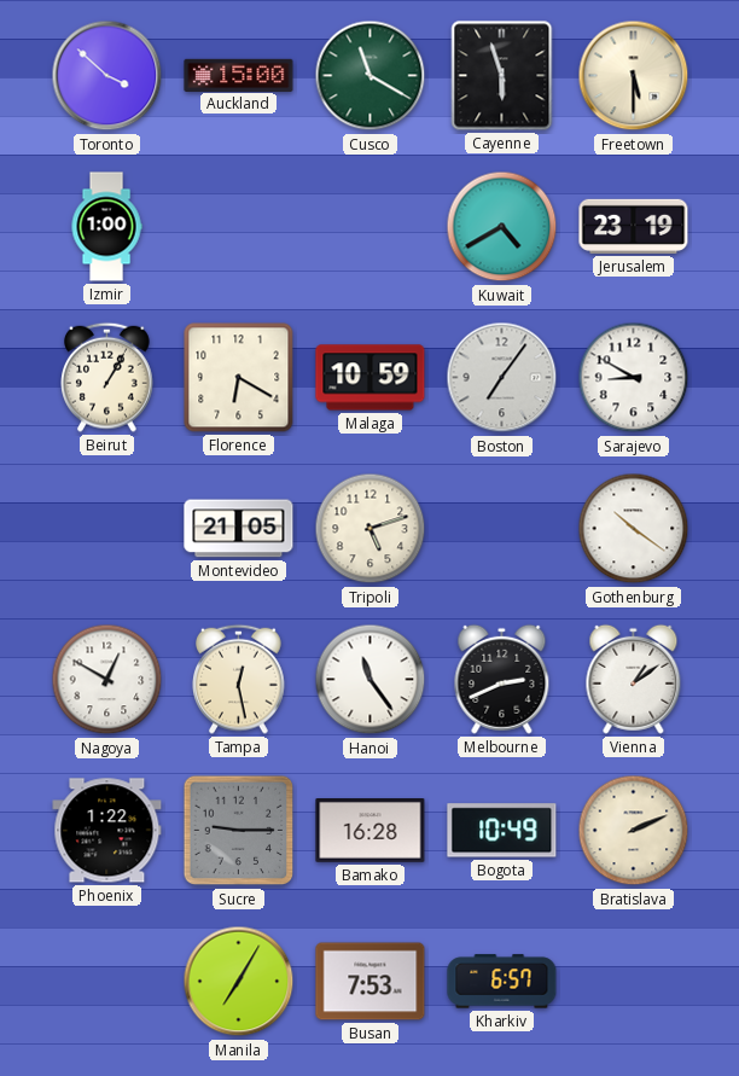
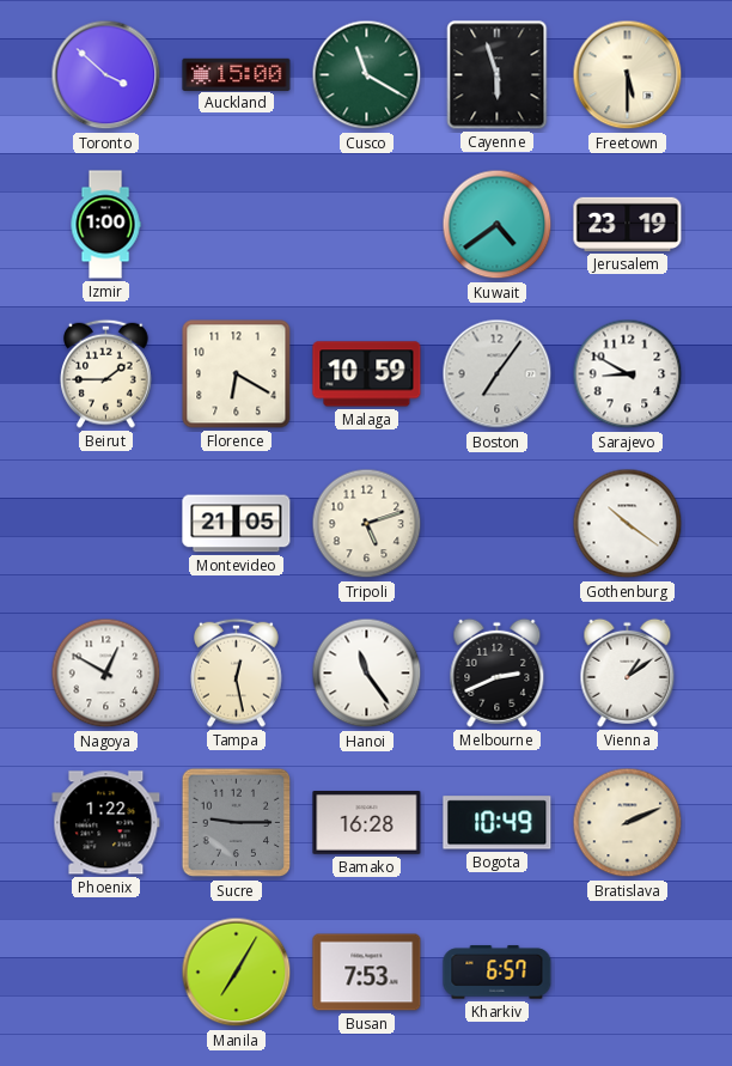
Kuwait: 4:40 -> 4:39 (498, 225)
Beirut: 1:05 -> 1:45 (106, 373)
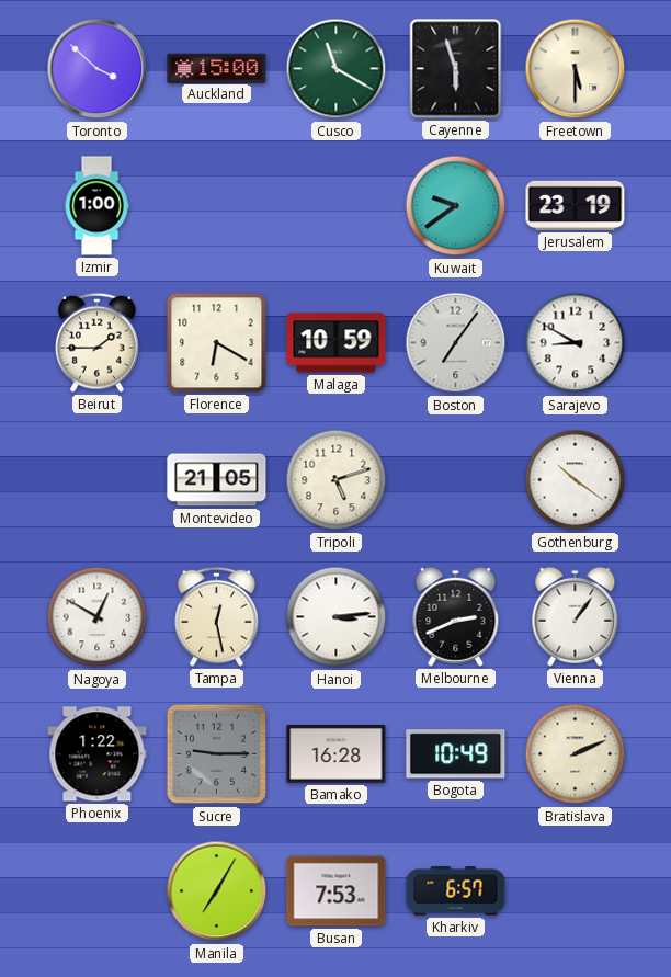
Kuwait: 4:39 -> 9:39 (456, 206)
Hanoi: 11:24 -> 3:14 (337, 617)
Vienna: 1:09 -> 1:06 (576, 616)
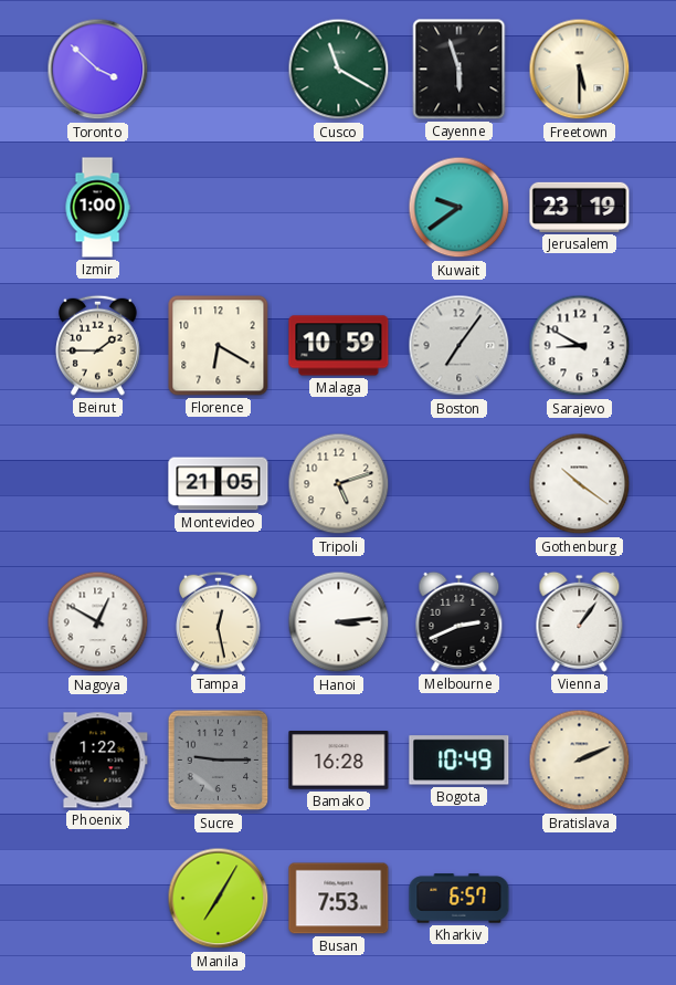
Auckland: 15:00 -> none (217, 68)
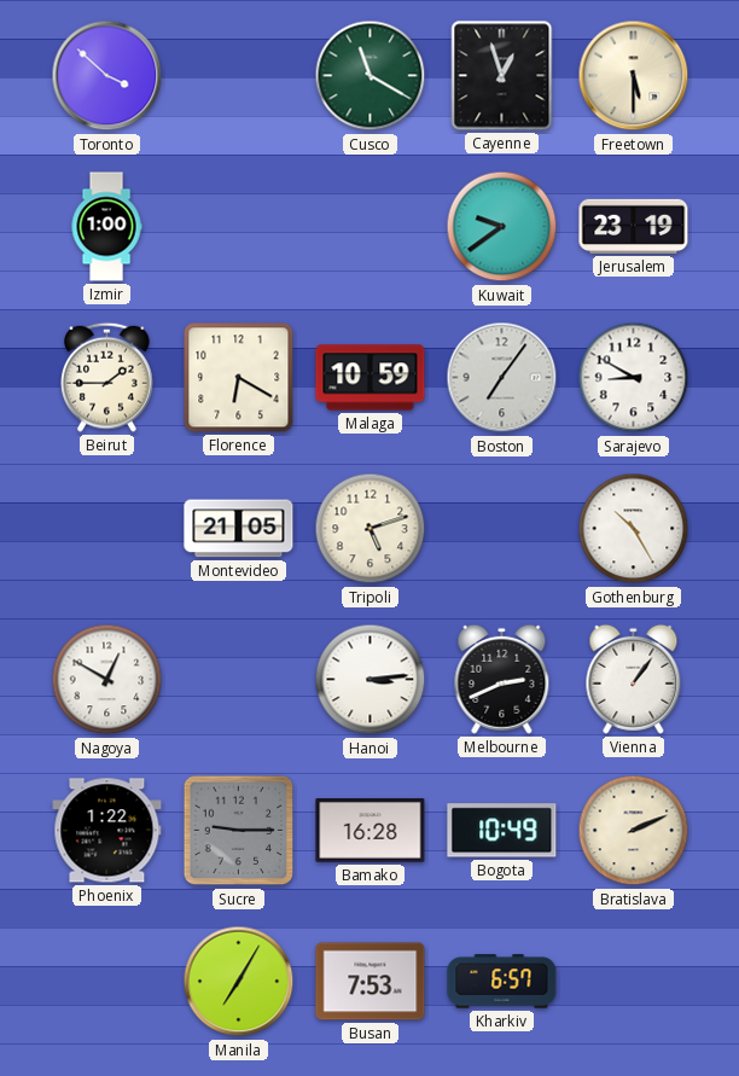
Cayenne: 5:57 -> 12:57 (502, 76)
Gothenburg: 10:21 -> 10:25 (634, 529)
Tampa: 12:28 -> none (219, 621)
